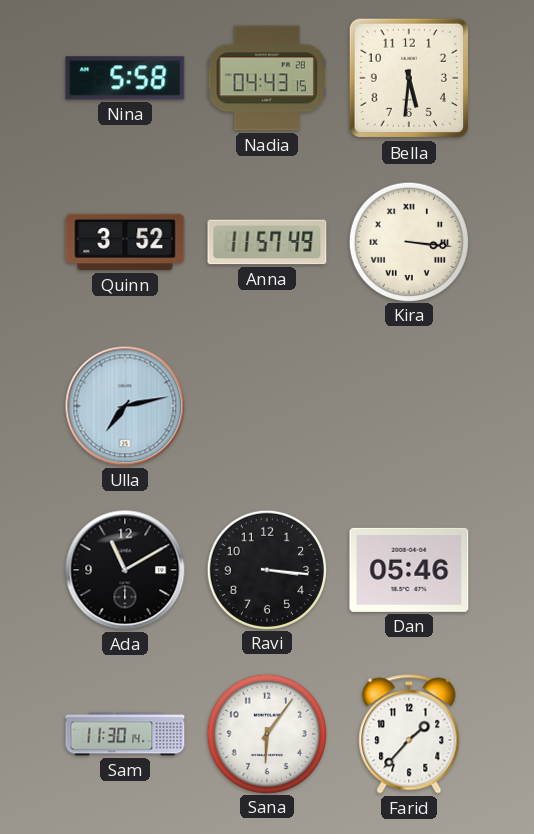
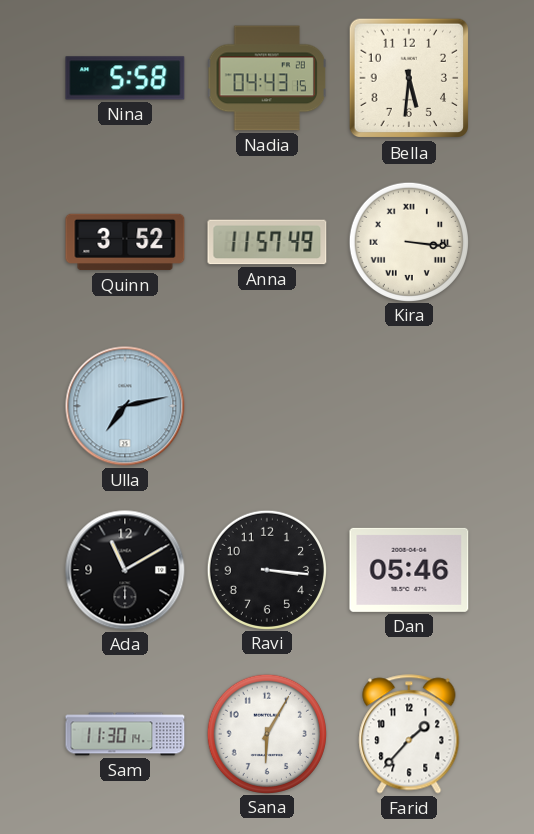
Sana: 6:06 -> 6:05 (266, 733)
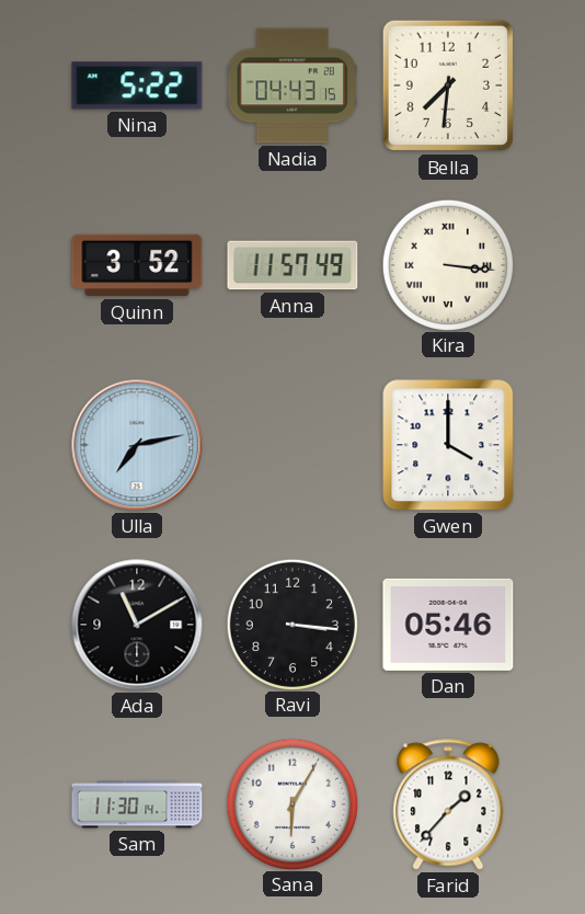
Nina: 5:58 -> 5:22 (137, 85)
Bella: 5:31 -> 7:31 (448, 85)
Gwen: none -> 4:00 (448, 445)
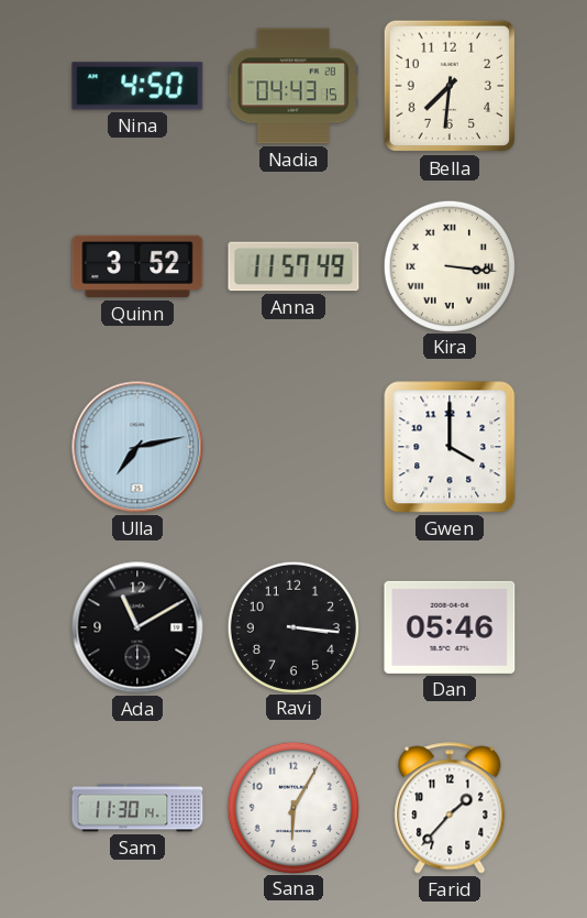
Nina: 5:22 -> 4:50 (137, 86)
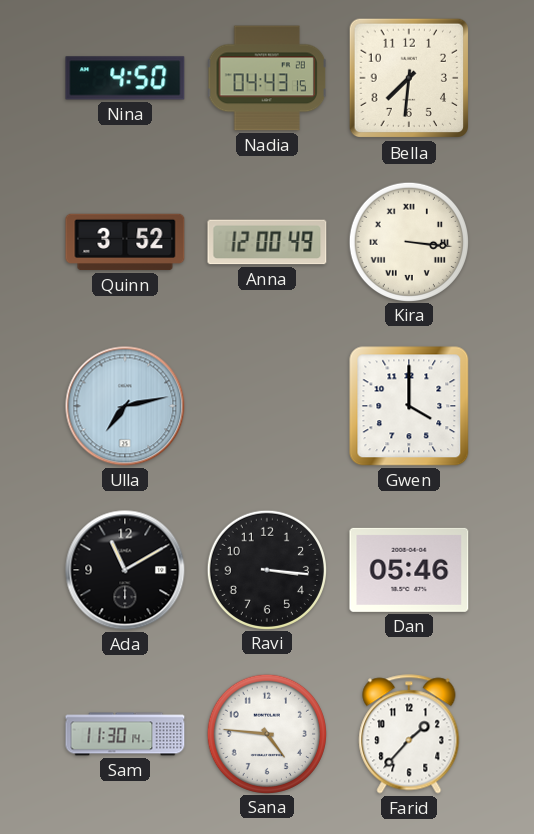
Anna: 11:57 -> 12:00 (267, 242)
Sana: 6:05 -> 4:46 (266, 733)
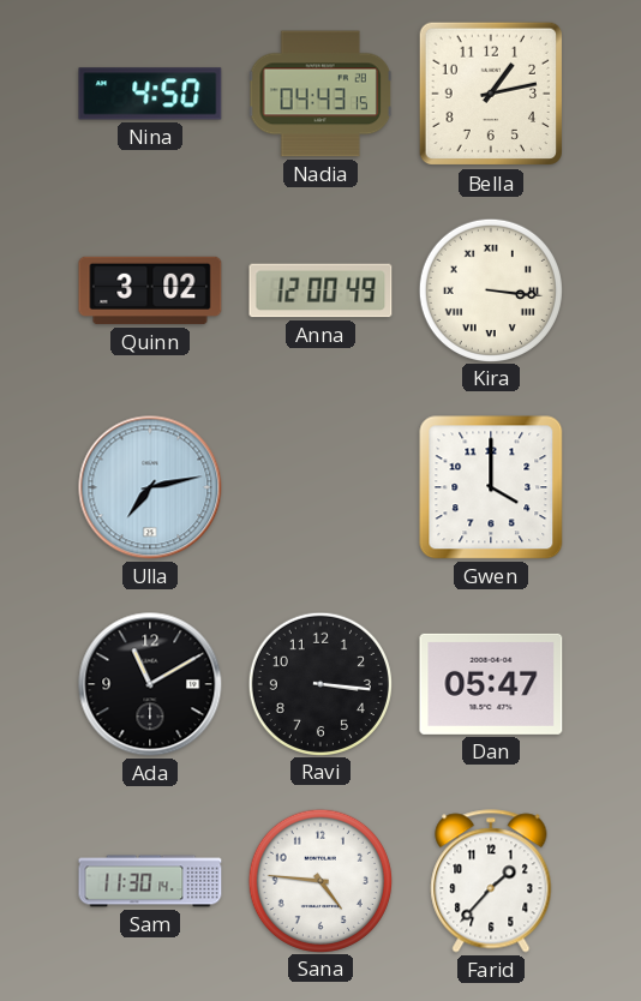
Bella: 7:31 -> 1:13 (491, 94)
Quinn: 3:52 -> 3:02 (150, 290)
Dan: 05:46 -> 05:47 (491, 684)
